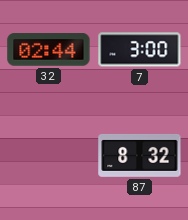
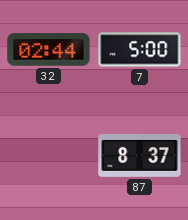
7: 3:00 -> 5:00 (140, 50)
87: 8:32 -> 8:37 (140, 155)
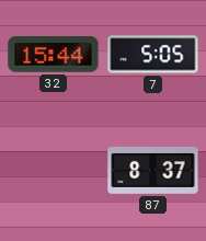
32: 02:44 -> 15:44 (54, 55)
7: 5:00 -> 5:05 (153, 55)
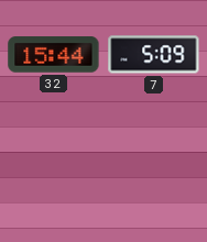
7: 5:05 -> 5:09 (154, 55)
87: 8:37 -> none (153, 170)
